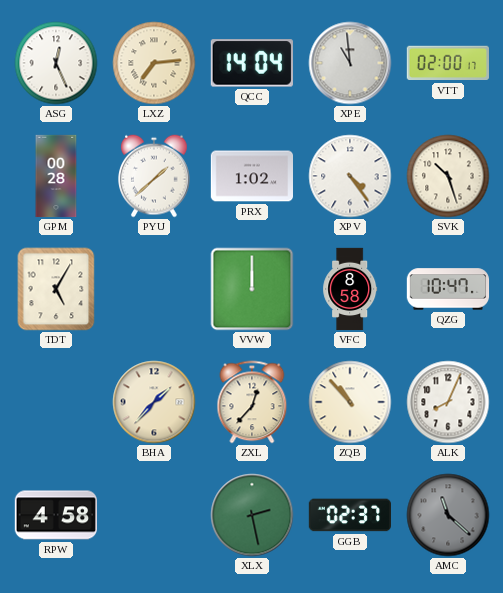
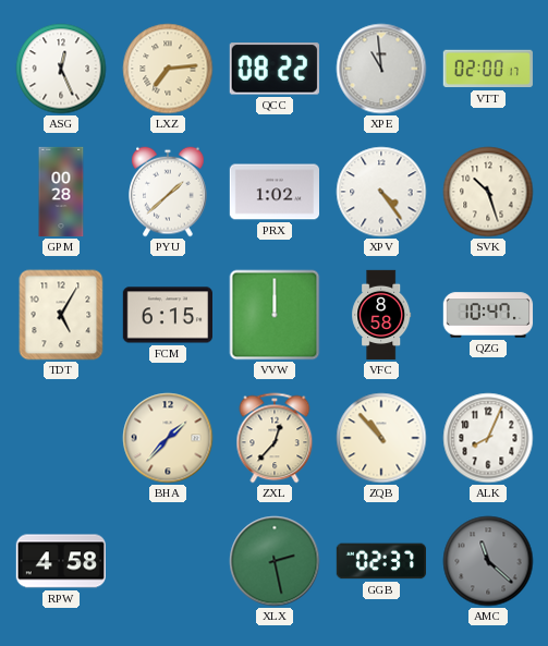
QCC: 14:04 -> 08:22 (275, 69)
FCM: none -> 6:15 (167, 315)
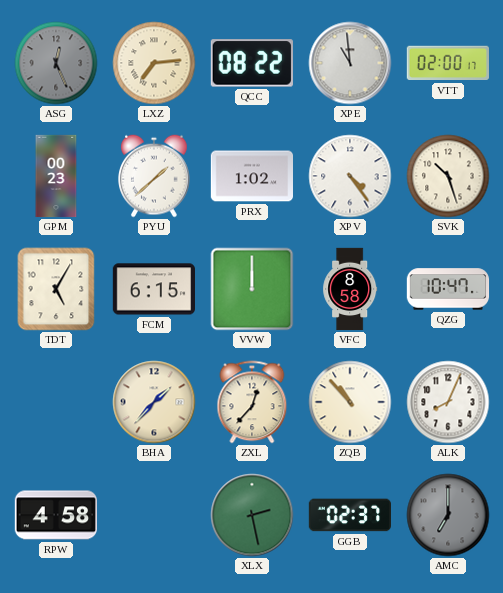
ASG dial: white -> grey (56, 63)
GPM: 00:28 -> 00:23 (56, 176)
AMC: 11:22 -> 7:00 (448, 515)
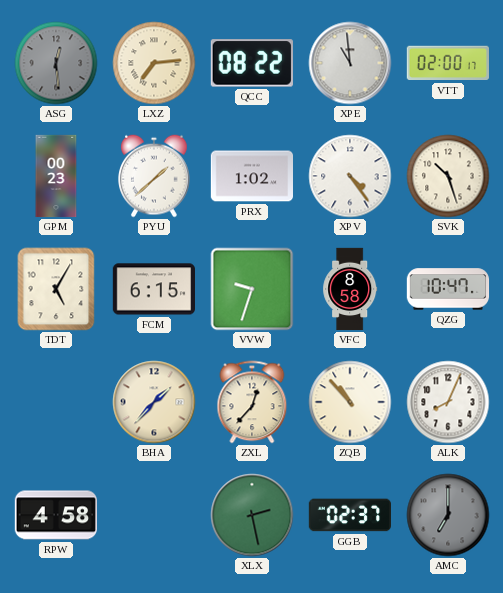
ASG: 12:26 -> 12:29 (56, 63)
VVW: 12:00 -> 9:33 (252, 289)
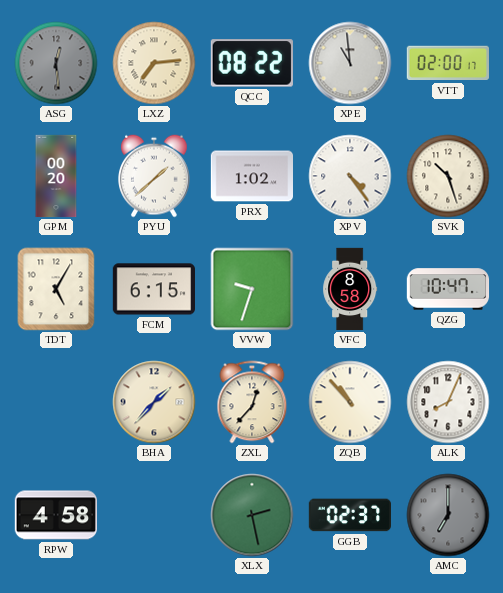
GPM: 00:23 -> 00:20 (56, 176)
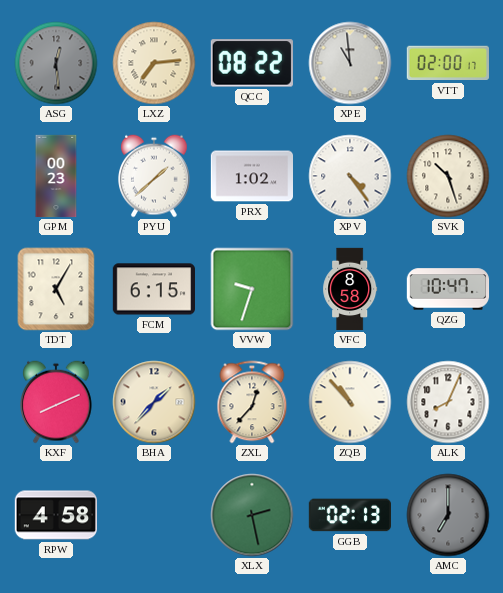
GPM: 00:20 -> 00:23 (56, 176)
KXF: none -> 8:11 (56, 402)
GGB: 02:37 -> 02:13 (349, 515)
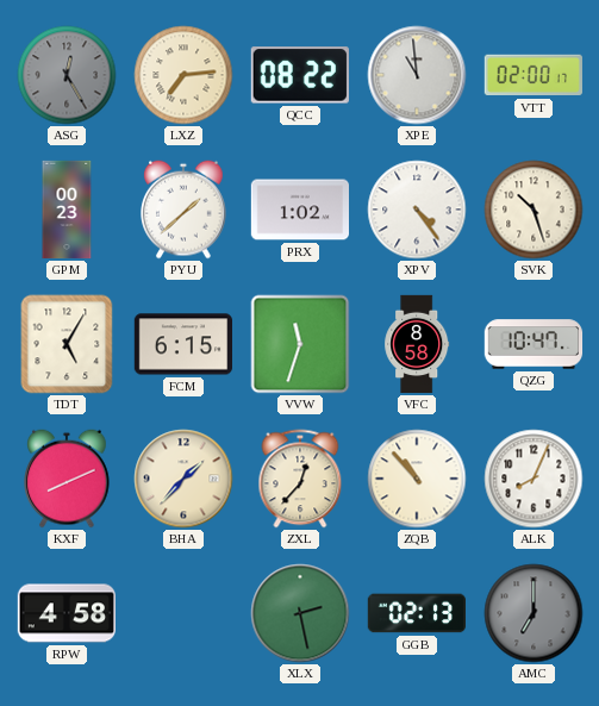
ASG: 12:29 -> 12:25 (67, 75)
VVW: 9:33 -> 11:33 (300, 344)
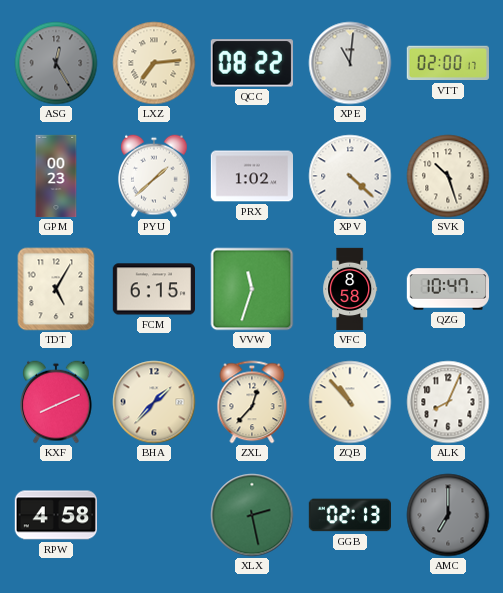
XPE: 10:59 -> 11:01 (350, 63)
XPV: 4:24 -> 4:22 (350, 176)
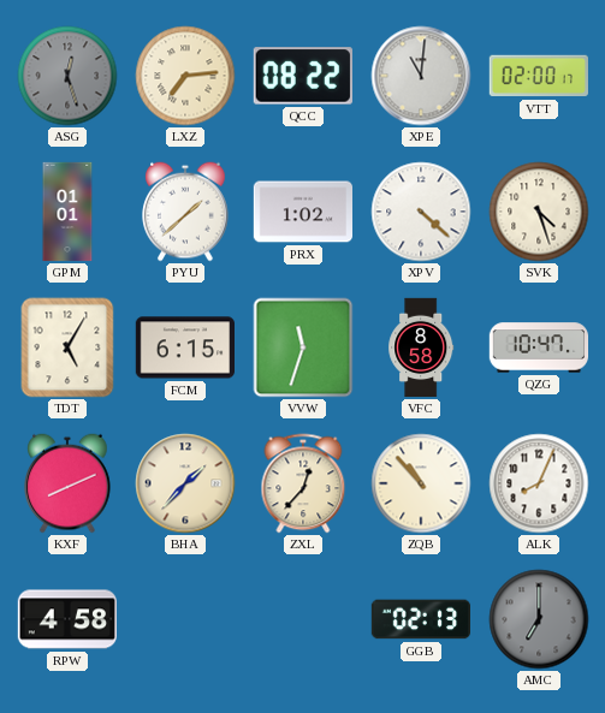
ASG: 12:25 -> 12:27 (67, 76)
GPM: 00:23 -> 01:01 (67, 212)
SVK: 10:27 -> 4:27 (539, 212)
XLX: 2:28 -> none (252, 515)
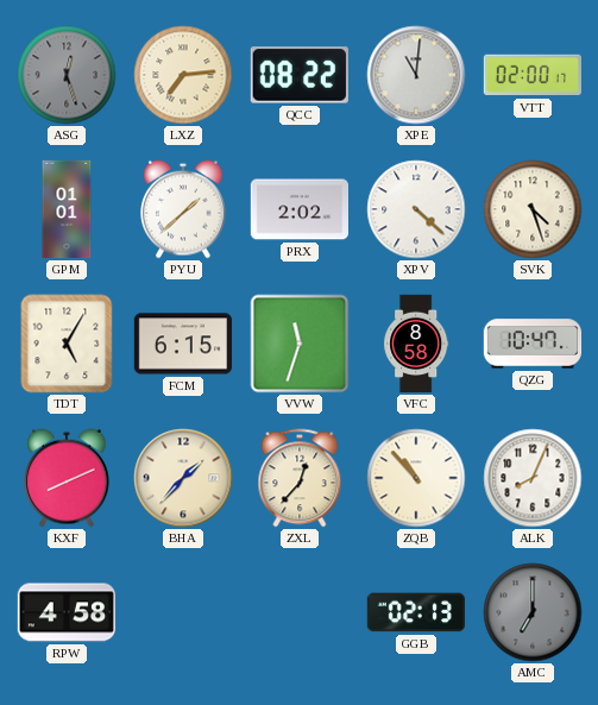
PRX: 1:02 -> 2:02 (298, 209)
